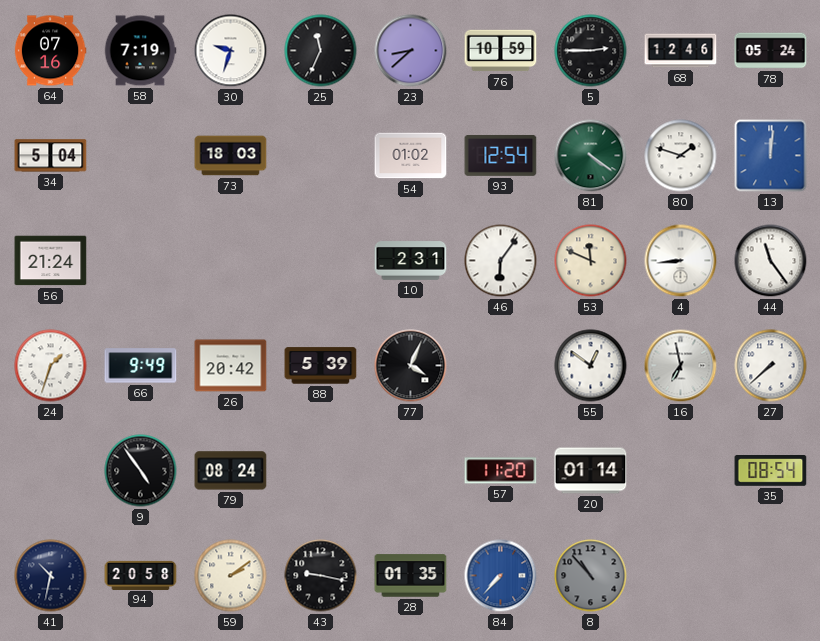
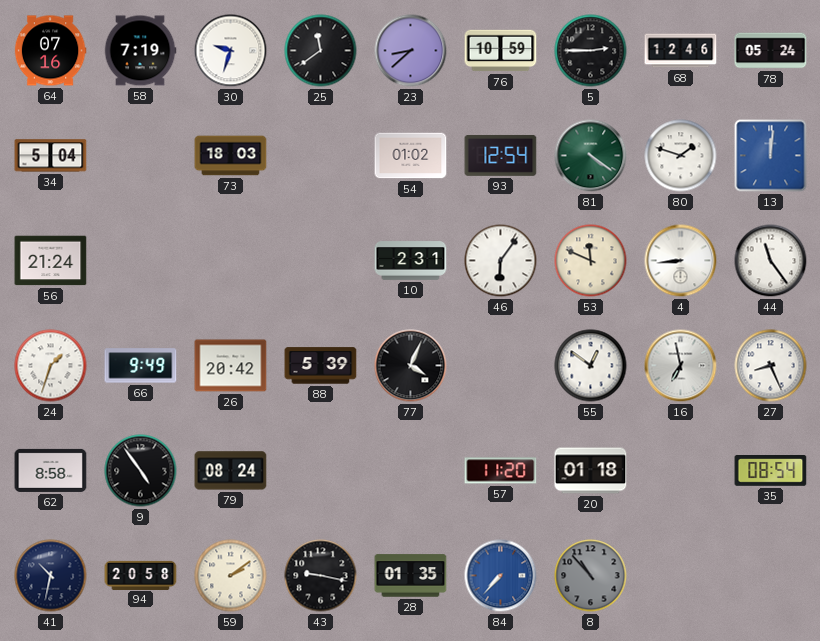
25: 11:34 -> 11:39 (321, 51)
27: 7:38 -> 8:26 (771, 366)
62: none -> 8:58 (51, 470)
20: 01:14 -> 01:18 (591, 471)
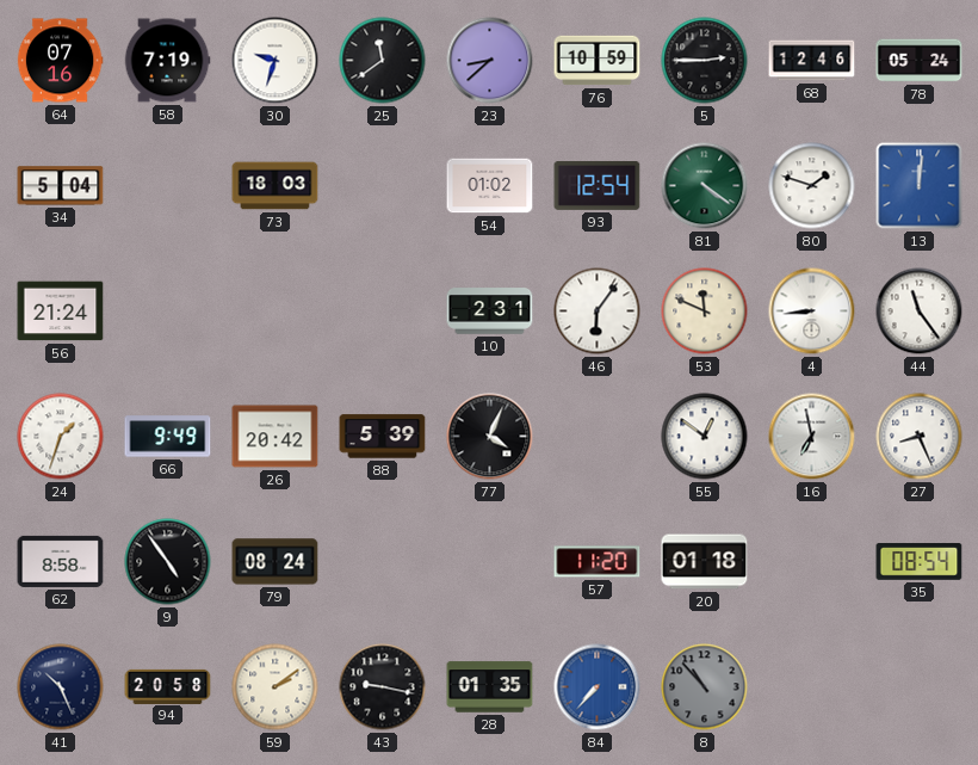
41: 10:32 -> 10:26 (61, 687)
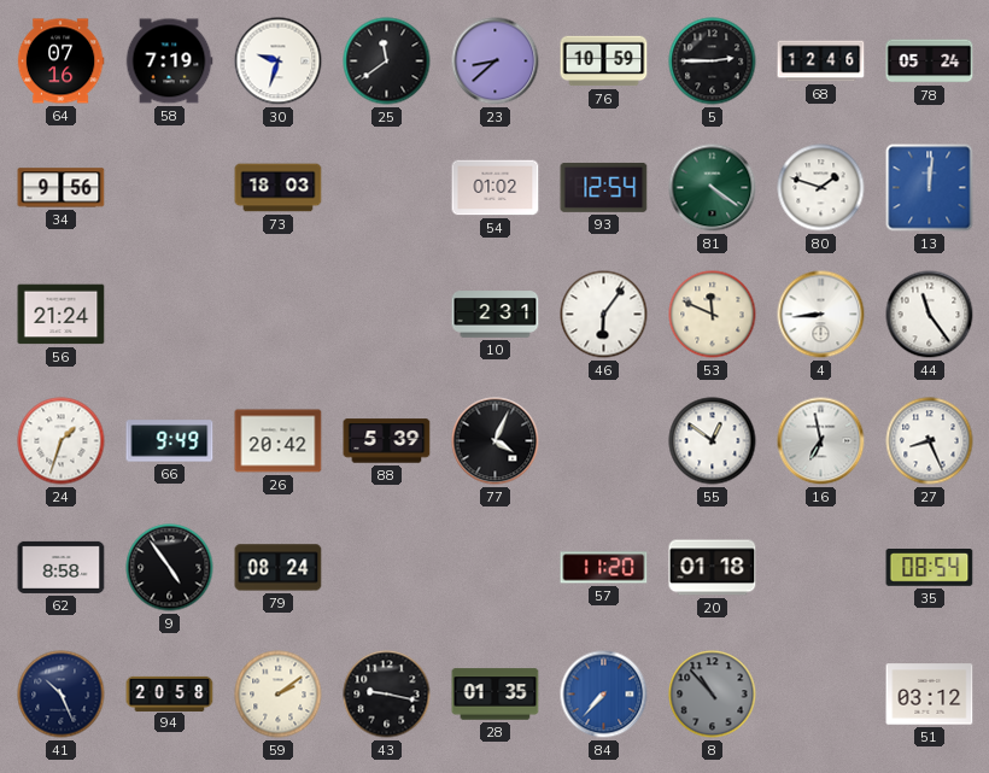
34: 5:04 -> 9:56 (62, 188)
51: none -> 03:12 (930, 695)
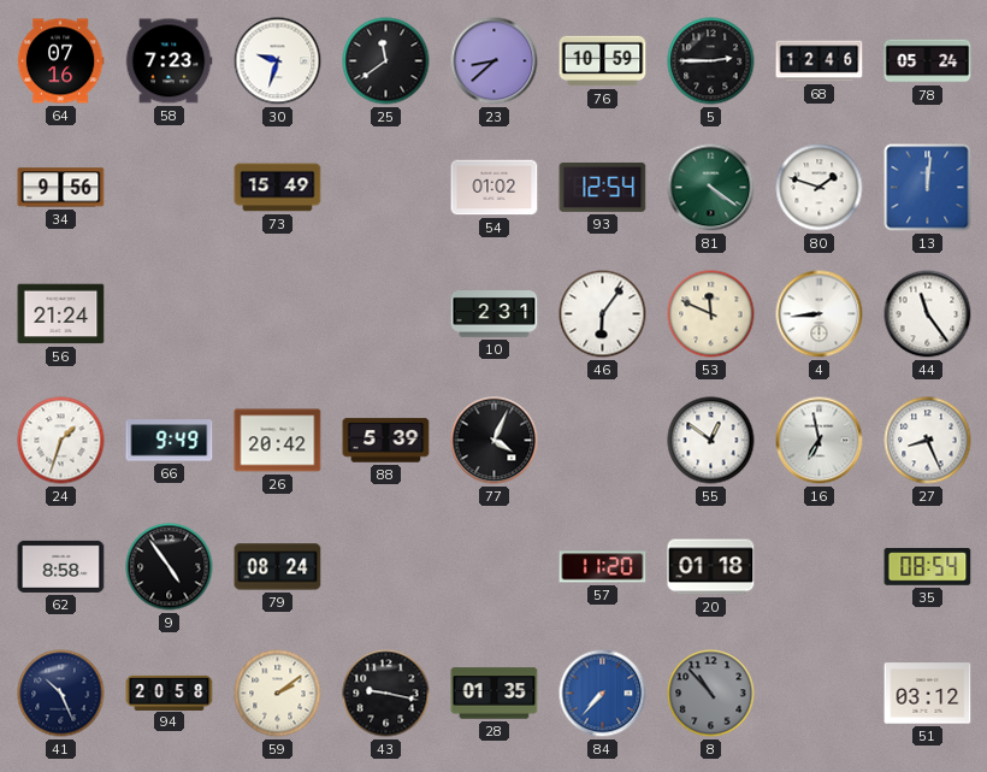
58: 7:19 -> 7:23 (169, 61)
73: 18:03 -> 15:49 (278, 188)
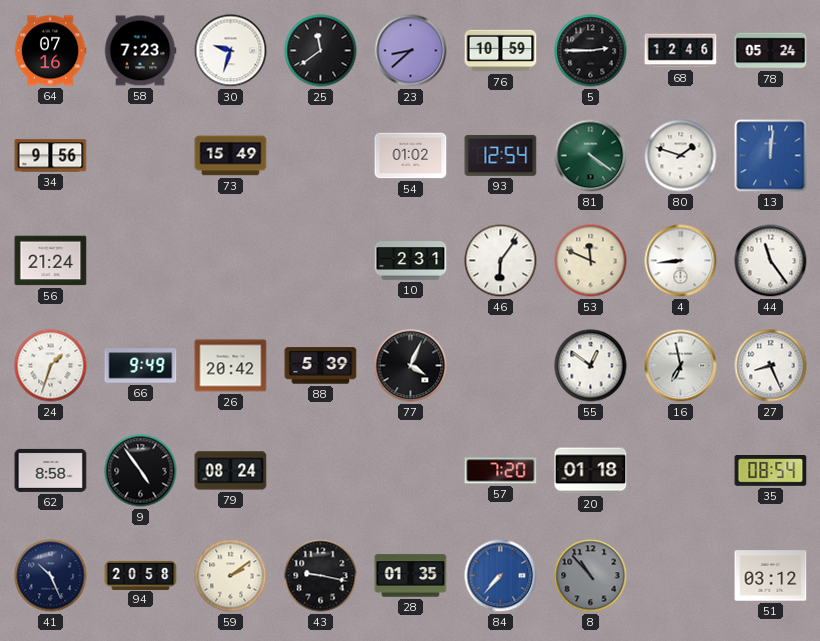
57: 11:20 -> 7:20 (501, 471)
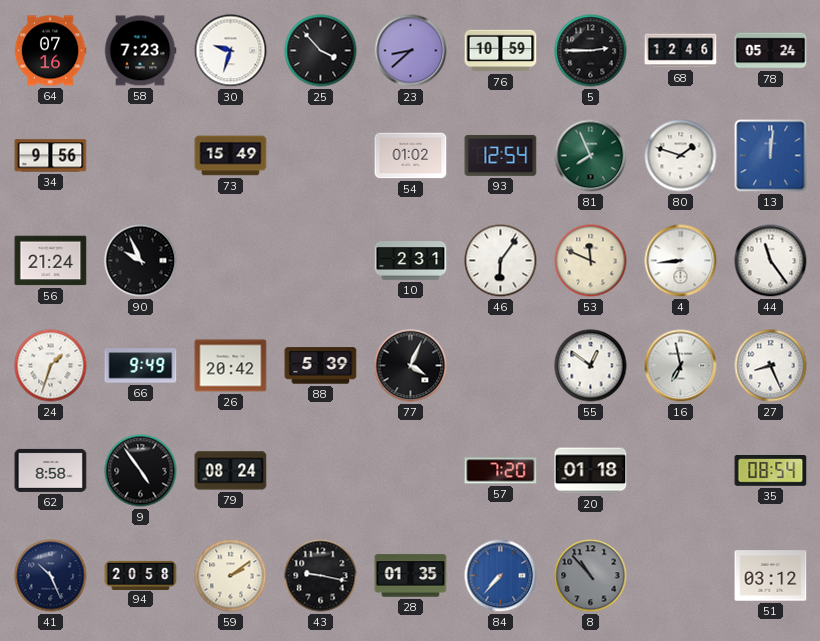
25: 11:39 -> 3:53 (321, 51)
81: 4:21 -> 7:56 (591, 156)
90: none -> 9:56 (141, 261)
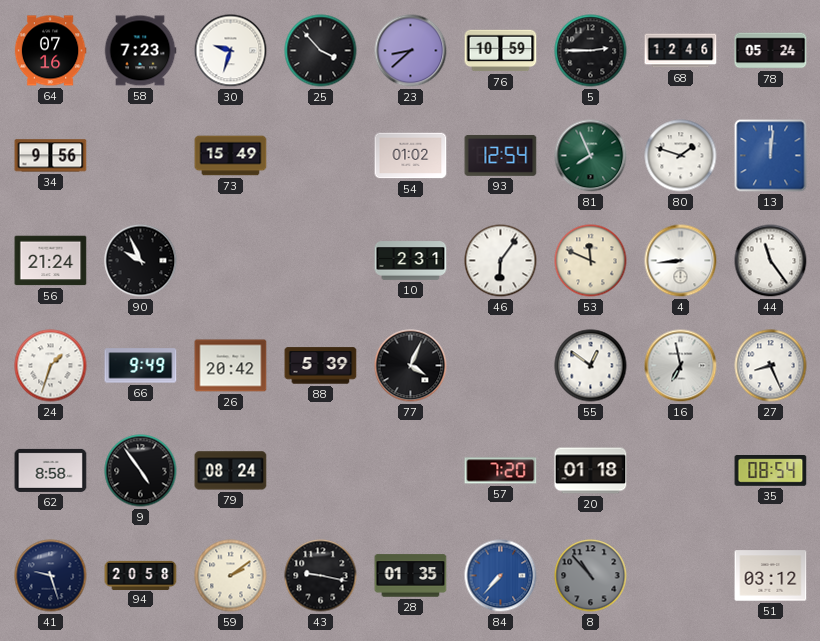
41: 10:26 -> 9:27 (51, 576)
